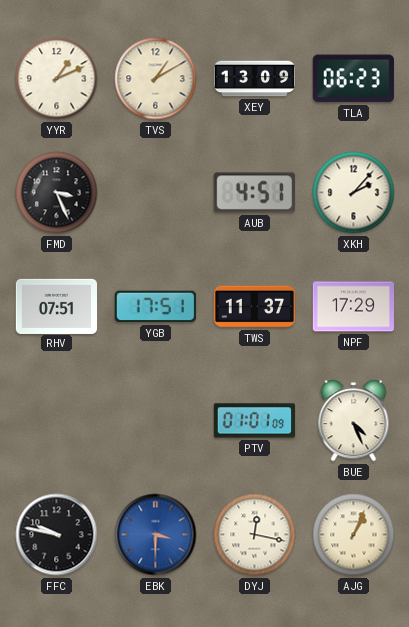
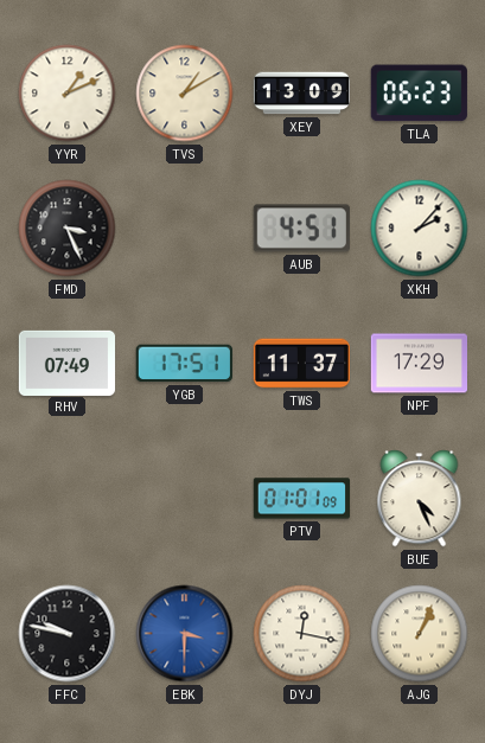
RHV: 07:51 -> 07:49 (68, 363)
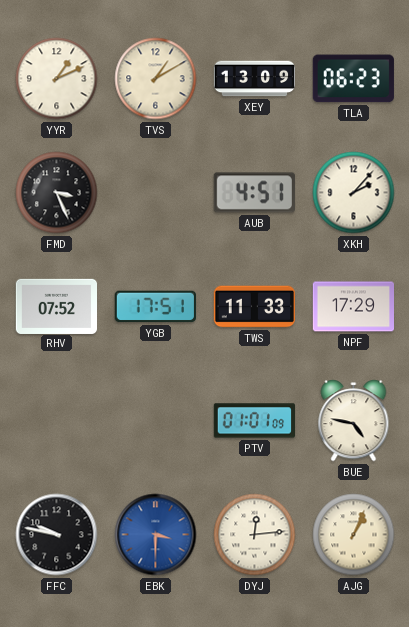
RHV: 07:49 -> 07:52 (57, 306)
TWS: 11:37 -> 11:33 (255, 307)
BUE: 4:26 -> 4:47 (354, 421)
DYJ: 12:17 -> 12:14 (255, 535)
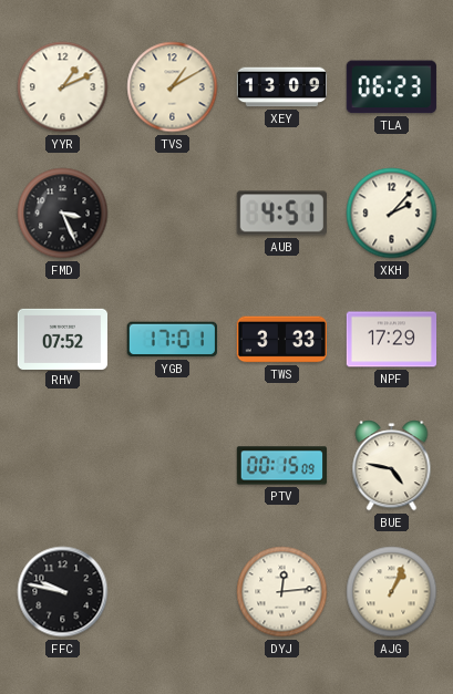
YGB: 17:51 -> 17:01 (172, 340)
TWS: 11:33 -> 3:33 (282, 340)
PTV: 01:01 -> 00:15 (282, 466)
EBK: 3:30 -> none (156, 535)
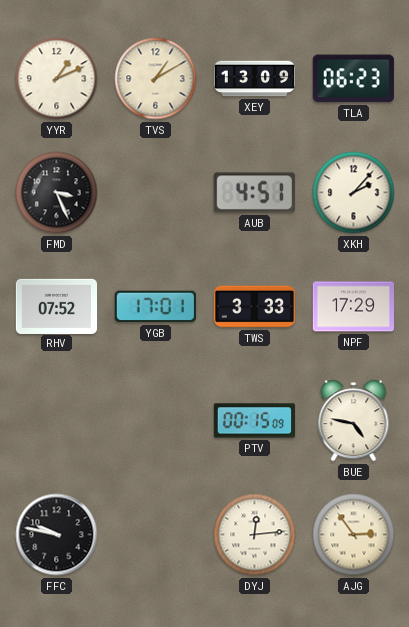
AJG: 1:04 -> 2:54 (354, 535)
